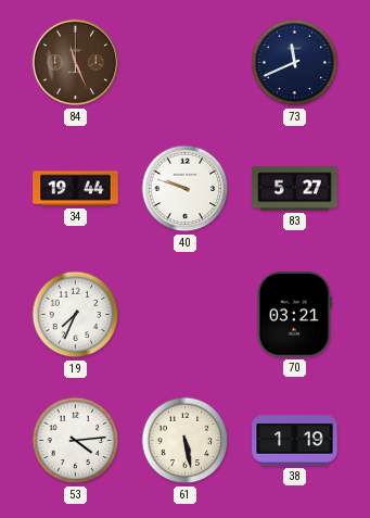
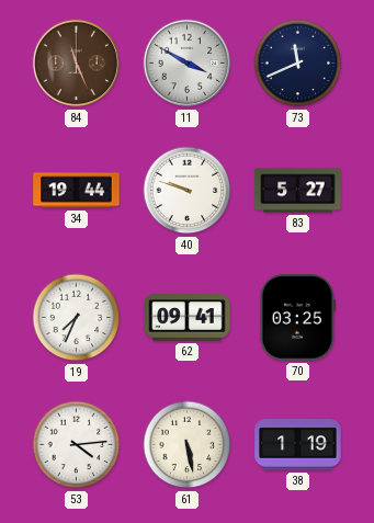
11: none -> 3:50 (188, 64)
62: none -> 09:41 (188, 318)
70: 03:21 -> 03:25 (297, 318)
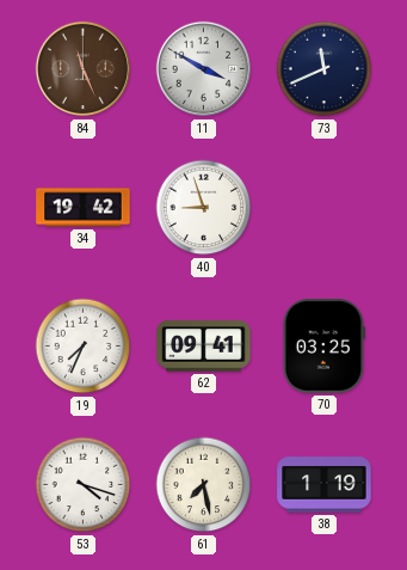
34: 19:44 -> 19:42 (84, 208)
40: 9:48 -> 8:57 (204, 208)
83: 5:27 -> none (298, 191)
53: 4:14 -> 4:18 (84, 485)
61: 5:28 -> 7:28 (204, 485)
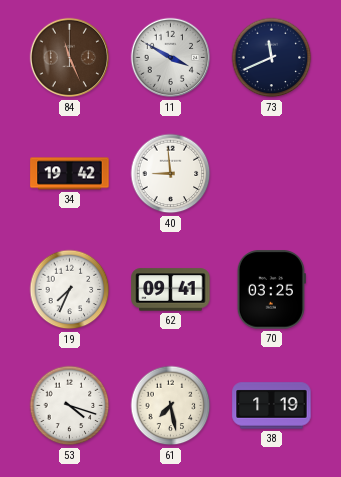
40: 8:57 -> 8:59 (171, 174)
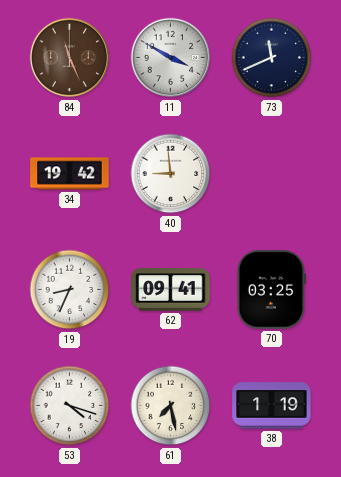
19: 7:34 -> 8:34 (70, 290)
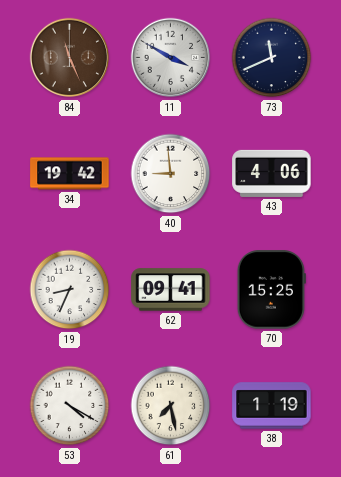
43: none -> 4:06 (272, 173)
70: 03:25 -> 15:25 (271, 290)
53: 4:18 -> 4:20 (70, 406)
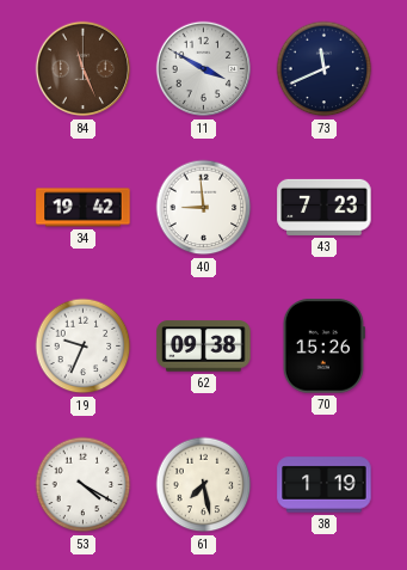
43: 4:06 -> 7:23 (325, 207)
19: 8:34 -> 9:34 (84, 347)
62: 09:41 -> 09:38 (204, 347)
70: 15:25 -> 15:26 (323, 347)
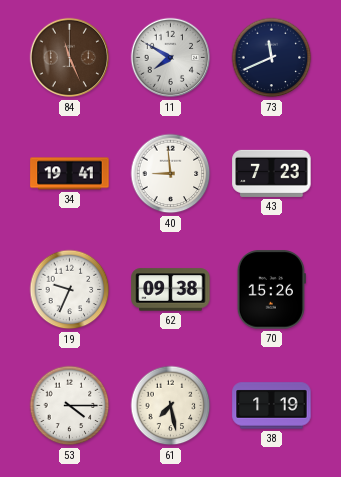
11: 3:50 -> 7:50 (171, 58)
34: 19:42 -> 19:41 (70, 174)
53: 4:20 -> 4:15 (70, 406)
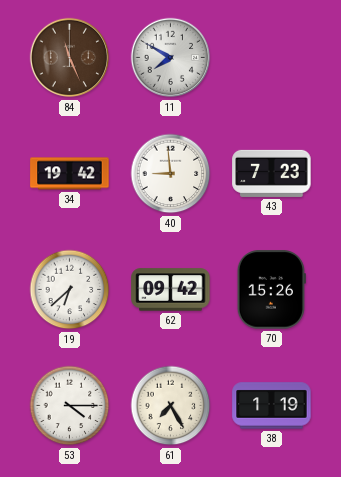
73: 11:41 -> none (272, 58)
34: 19:41 -> 19:42 (70, 174)
19: 9:34 -> 6:38 (70, 290)
62: 09:38 -> 09:42 (171, 290)
61: 7:28 -> 7:25 (171, 406)
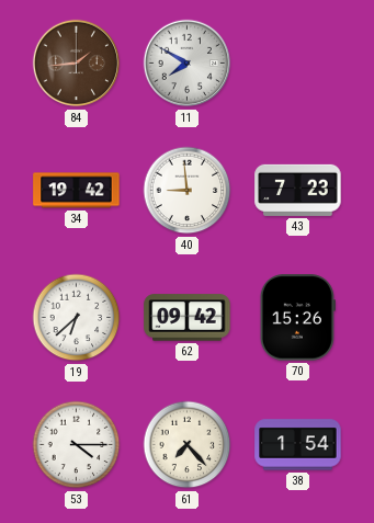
84: 11:26 -> 1:44 (77, 64)
61: 7:25 -> 7:23 (188, 445)
38: 1:19 -> 1:54 (298, 445)
